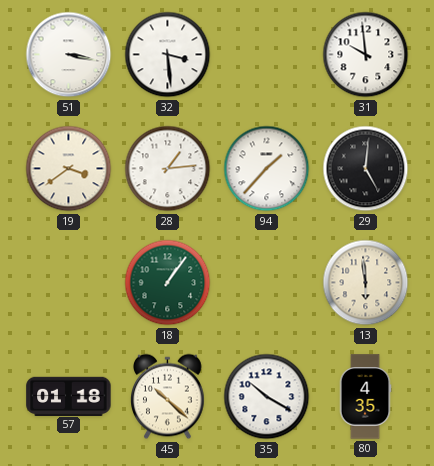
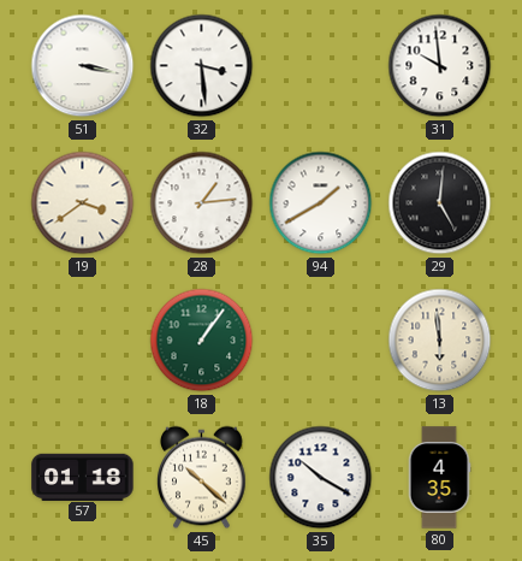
94: 1:37 -> 1:40 (321, 203)
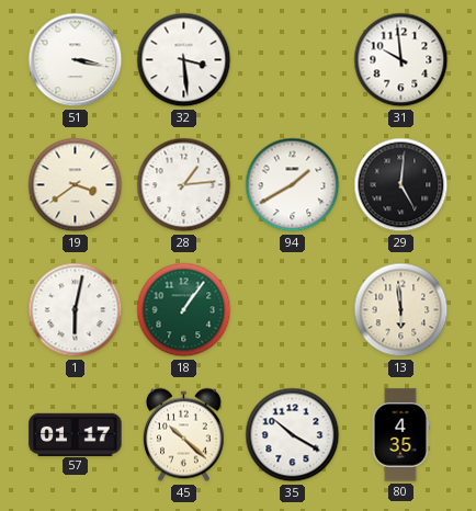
1: none -> 6:02 (76, 310)
57: 01:18 -> 01:17 (76, 434)
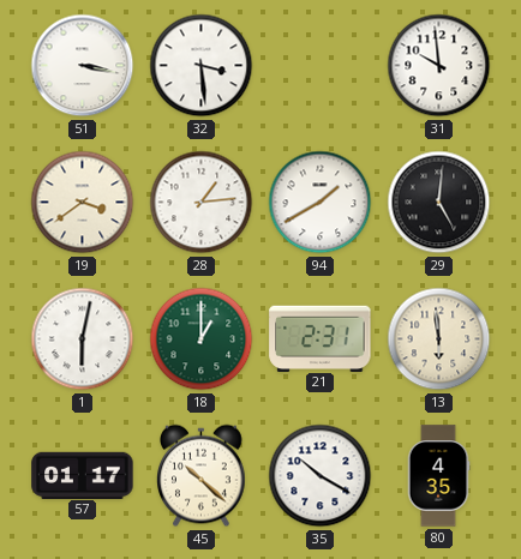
18: 1:06 -> 1:00 (202, 339)
21: none -> 2:31 (321, 338)
